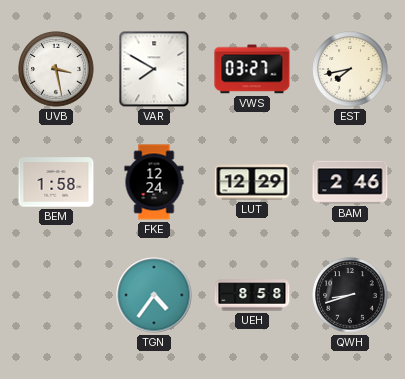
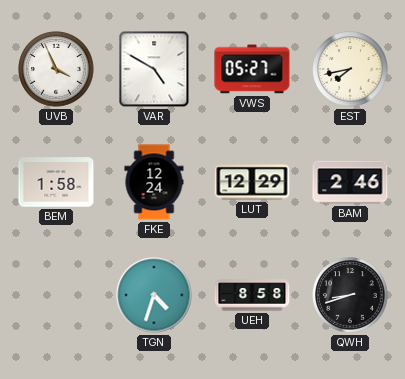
UVB: 3:28 -> 3:56 (56, 69)
VAR: 7:50 -> 4:50 (154, 69)
VWS: 03:27 -> 05:27 (252, 69)
TGN: 4:36 -> 4:33 (154, 295)
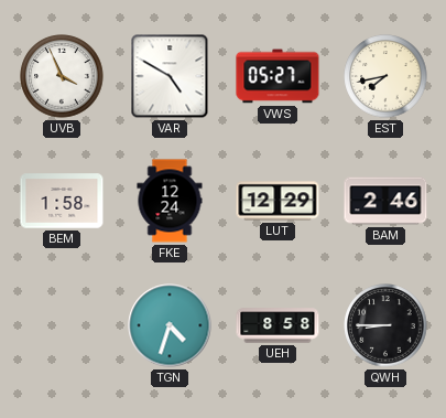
QWH: 8:42 -> 8:45 (385, 325)
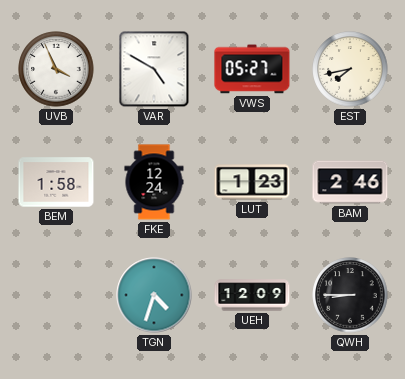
LUT: 12:29 -> 1:23 (252, 182)
UEH: 8:58 -> 12:09 (252, 295)
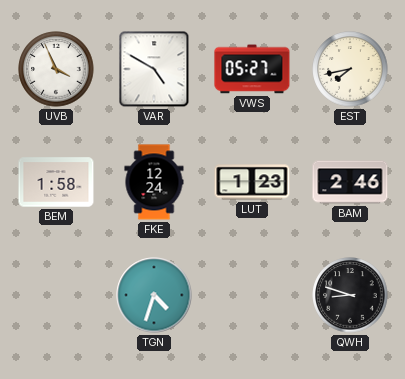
UEH: 12:09 -> none (252, 295)
QWH: 8:45 -> 8:48 (350, 295)
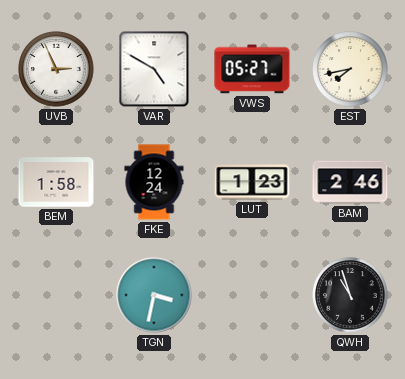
UVB: 3:56 -> 2:56 (56, 69)
TGN: 4:33 -> 3:32 (154, 295)
QWH: 8:48 -> 10:57 (350, 295)
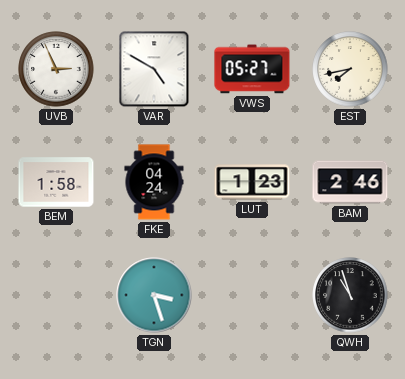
FKE: 12:24 -> 04:24 (154, 182)
TGN: 3:32 -> 3:27 (154, 295)
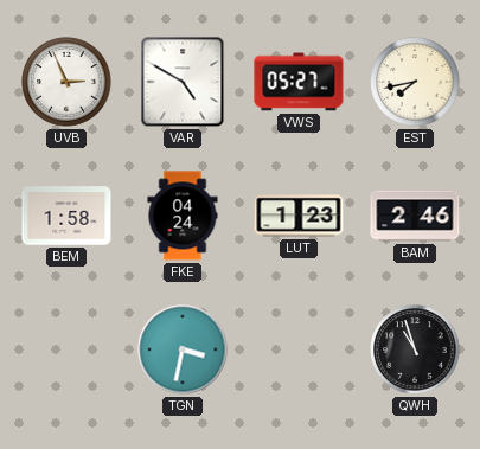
TGN: 3:27 -> 3:32 (183, 349)
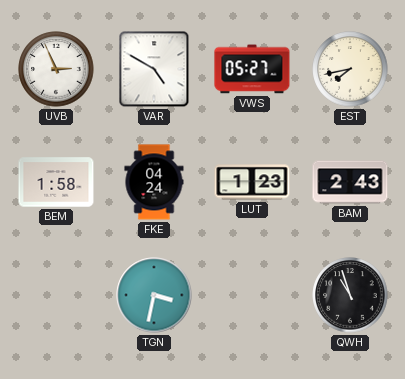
BAM: 2:46 -> 2:43 (350, 182)
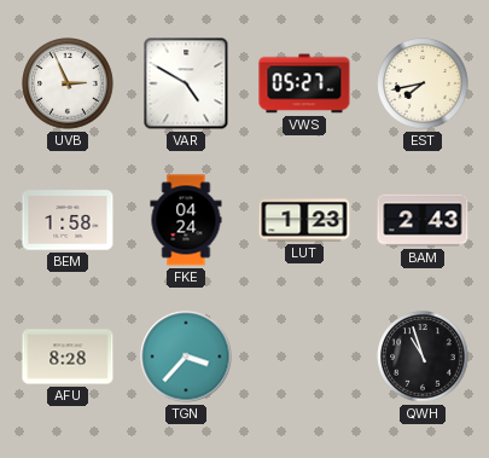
AFU: none -> 8:28 (68, 356)
TGN: 3:32 -> 3:37 (186, 356)
